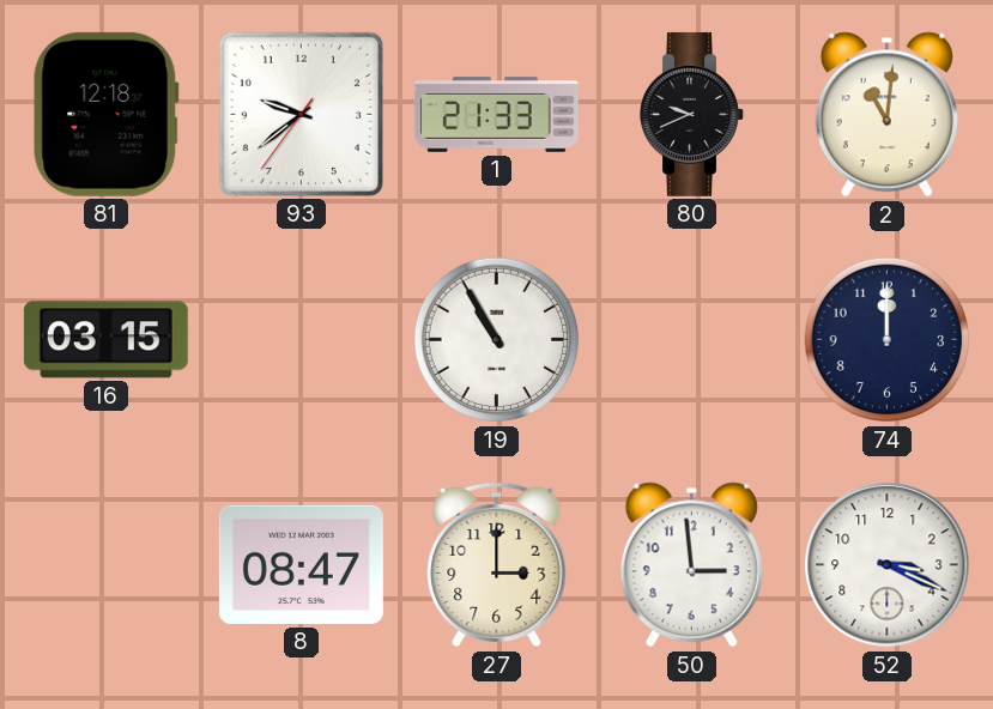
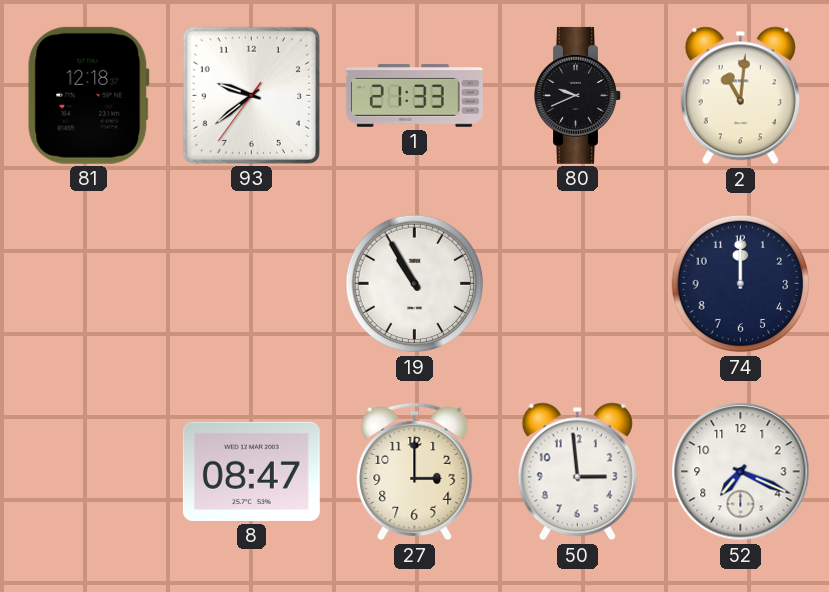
16: 03:15 -> none (105, 340)
52: 3:19 -> 7:19 (741, 472)
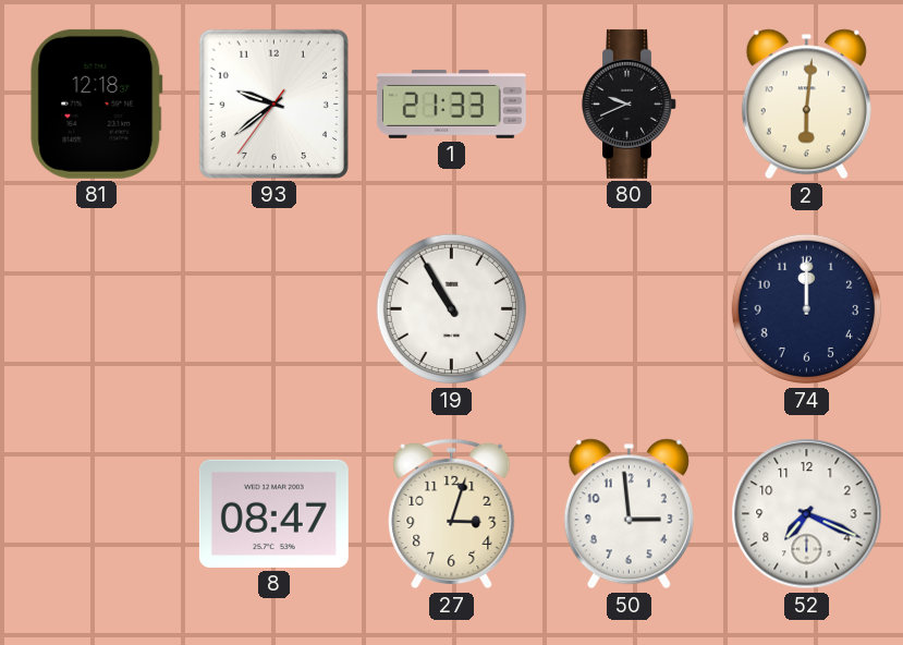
2: 11:01 -> 6:01 (806, 105)
27: 3:00 -> 3:03 (452, 514)
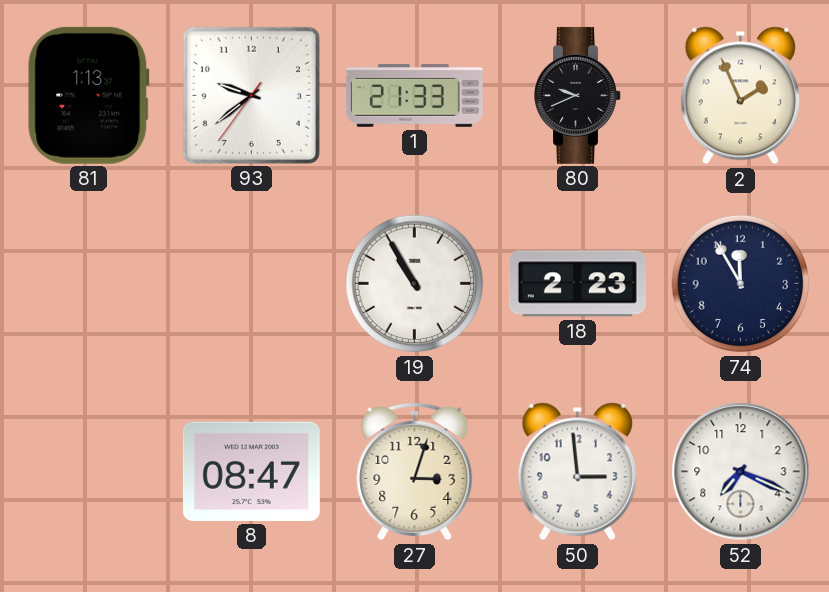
81: 12:18 -> 1:13 (89, 95)
2: 6:01 -> 1:56 (740, 96)
18: none -> 2:23 (577, 284)
74: 12:00 -> 11:55 (741, 284)
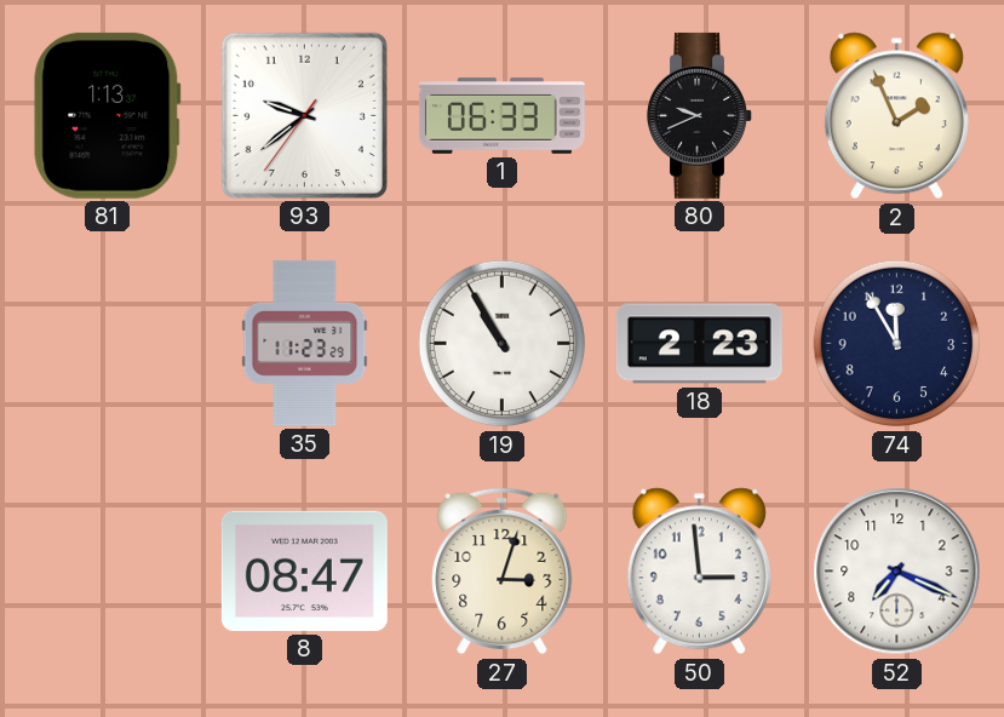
1: 21:33 -> 06:33 (501, 116)
35: none -> 11:23 (305, 343)
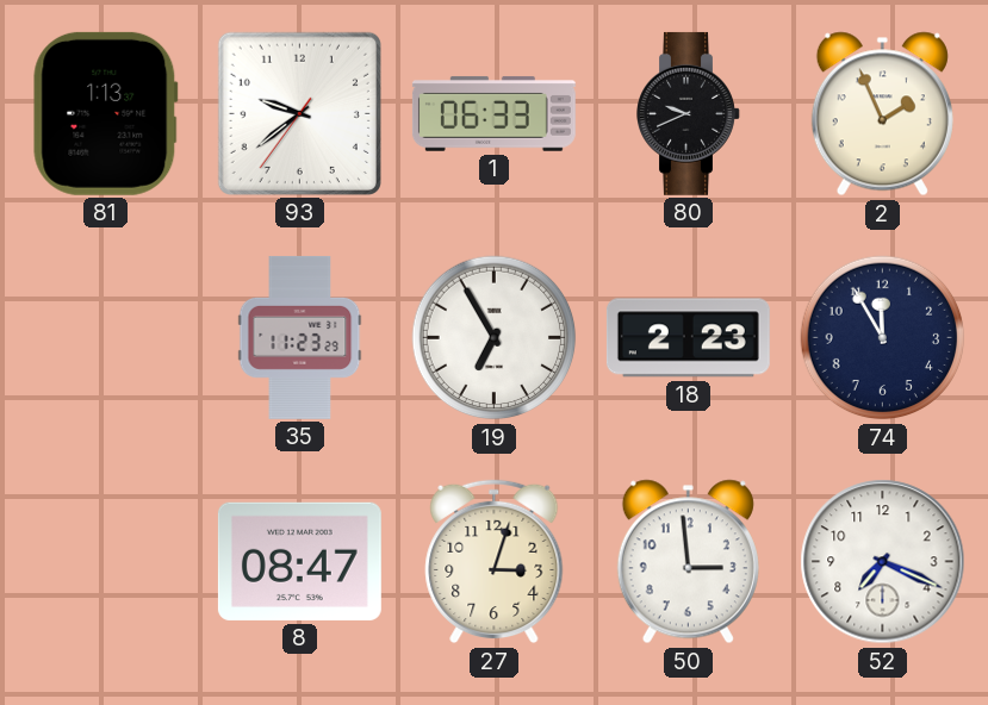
19: 10:55 -> 6:55 (495, 338)
